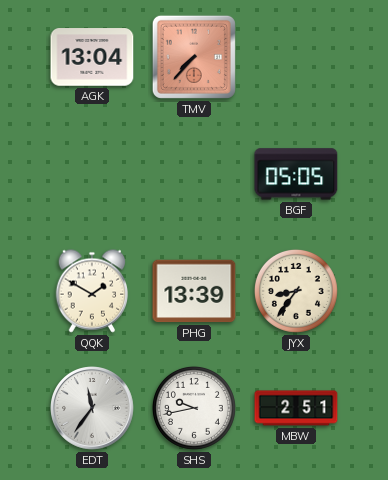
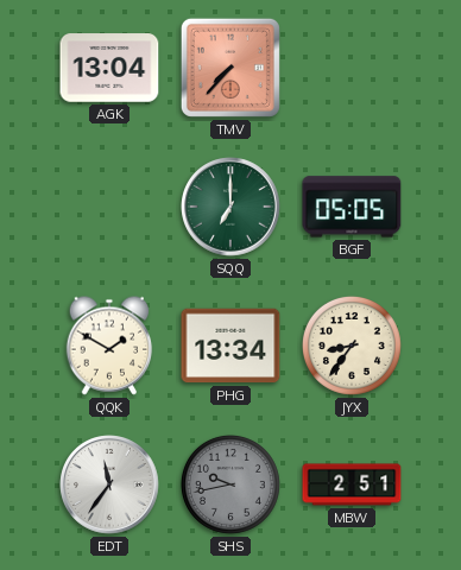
SQQ: none -> 7:00 (230, 207)
PHG: 13:39 -> 13:34 (230, 346)
SHS dial: white -> grey (230, 484)
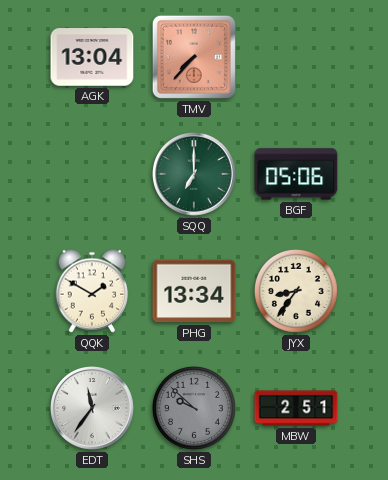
BGF: 05:05 -> 05:06 (296, 174)
SHS: 9:43 -> 9:52 (194, 408)
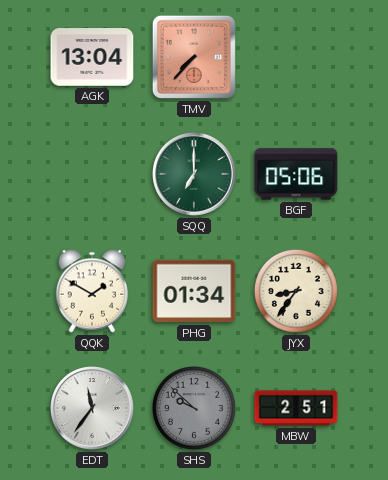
PHG: 13:34 -> 01:34 (194, 291)
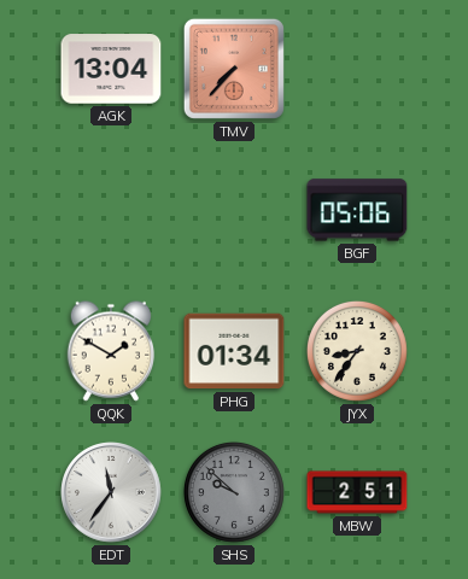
SQQ: 7:00 -> none (194, 174)
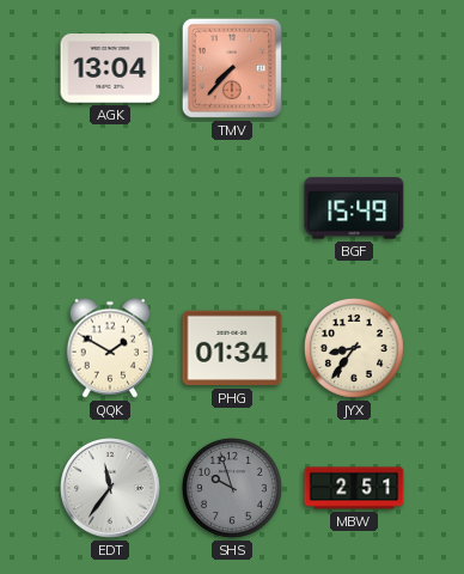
BGF: 05:06 -> 15:49 (354, 208)
SHS: 9:52 -> 9:57 (232, 488)
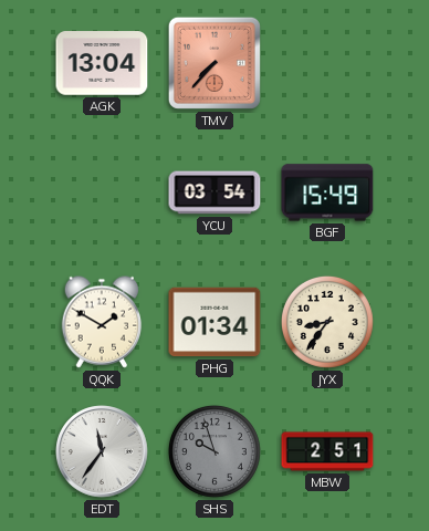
YCU: none -> 03:54 (214, 192)
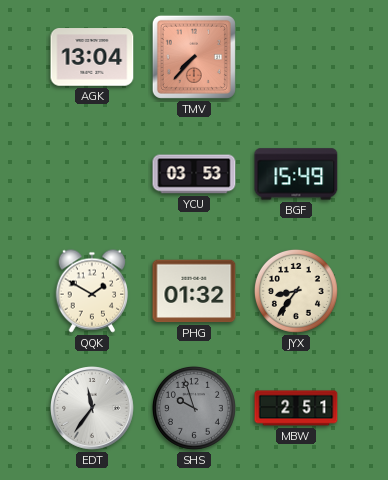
YCU: 03:54 -> 03:53 (194, 174)
PHG: 01:34 -> 01:32 (194, 291)
